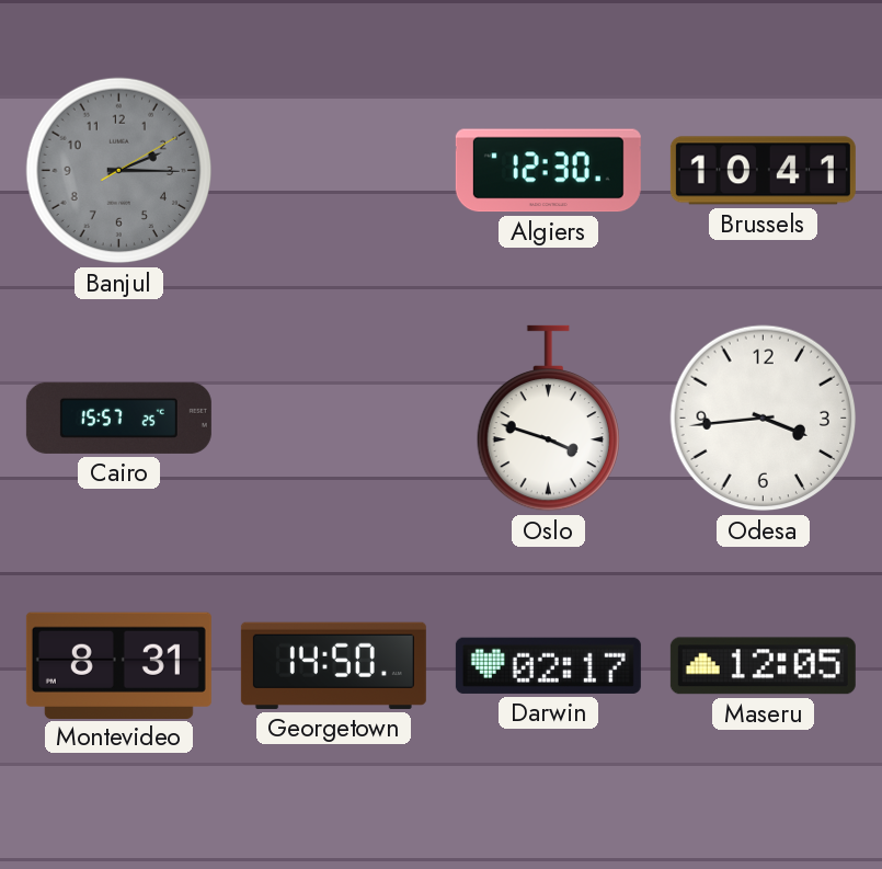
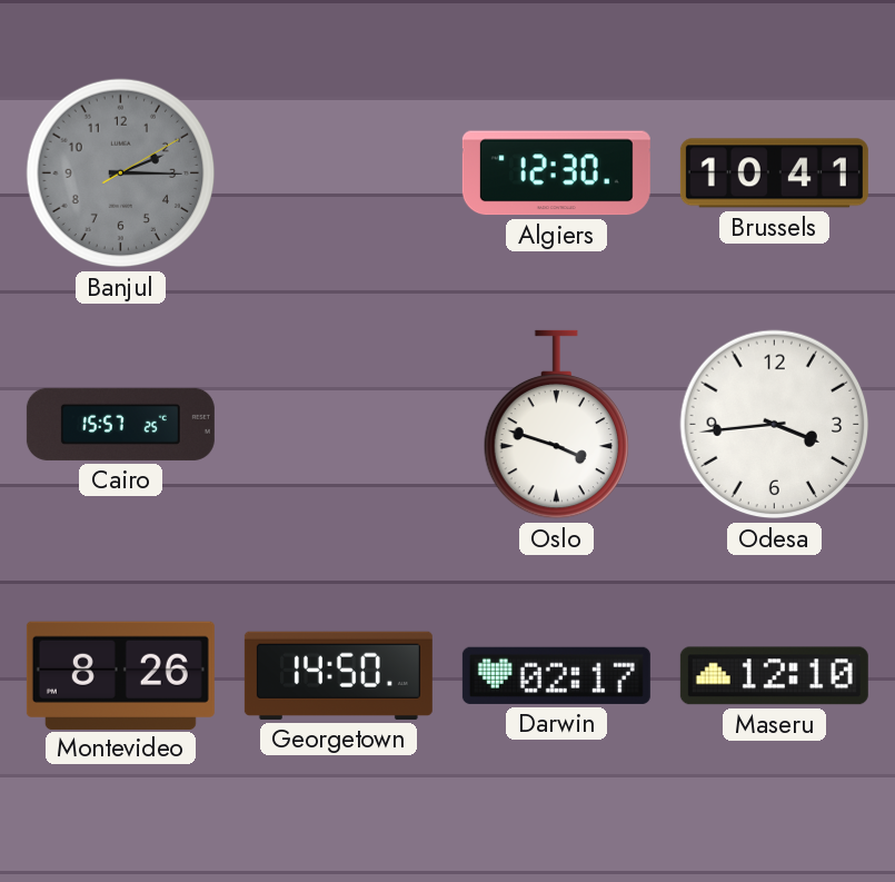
Montevideo: 8:31 -> 8:26 (120, 675)
Maseru: 12:05 -> 12:10 (774, 676)
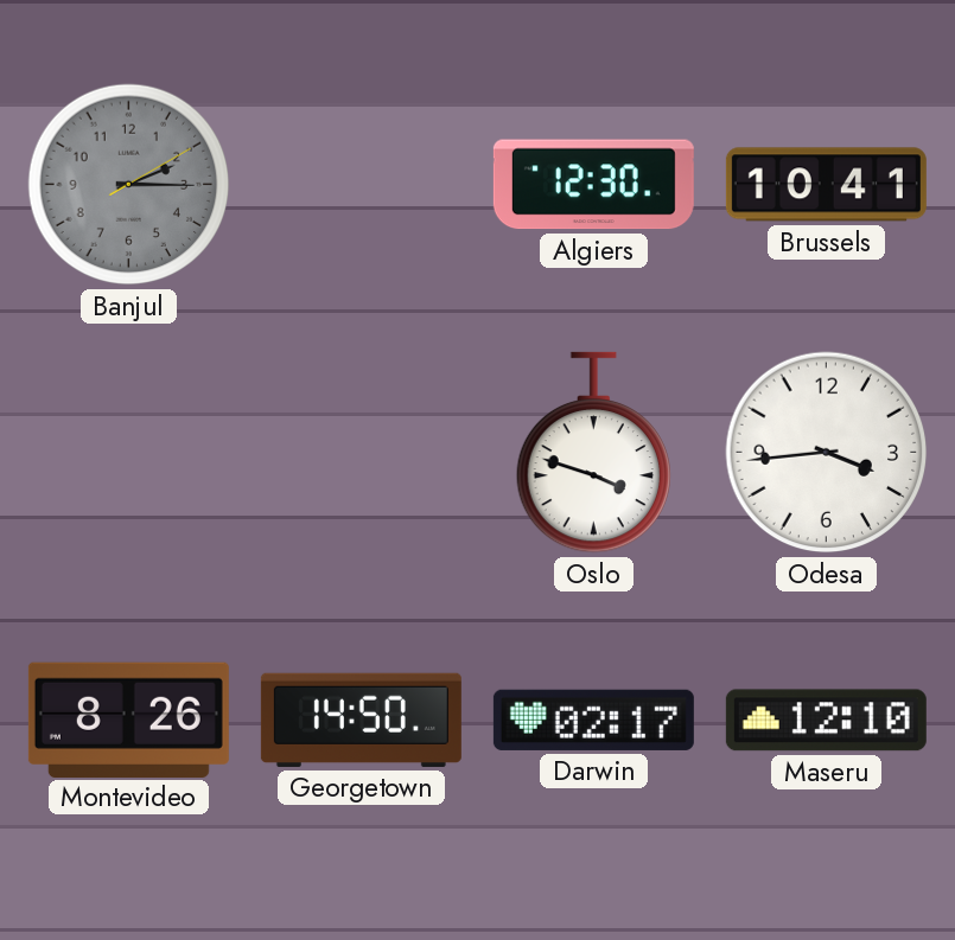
Cairo: 15:57 -> none (120, 424)
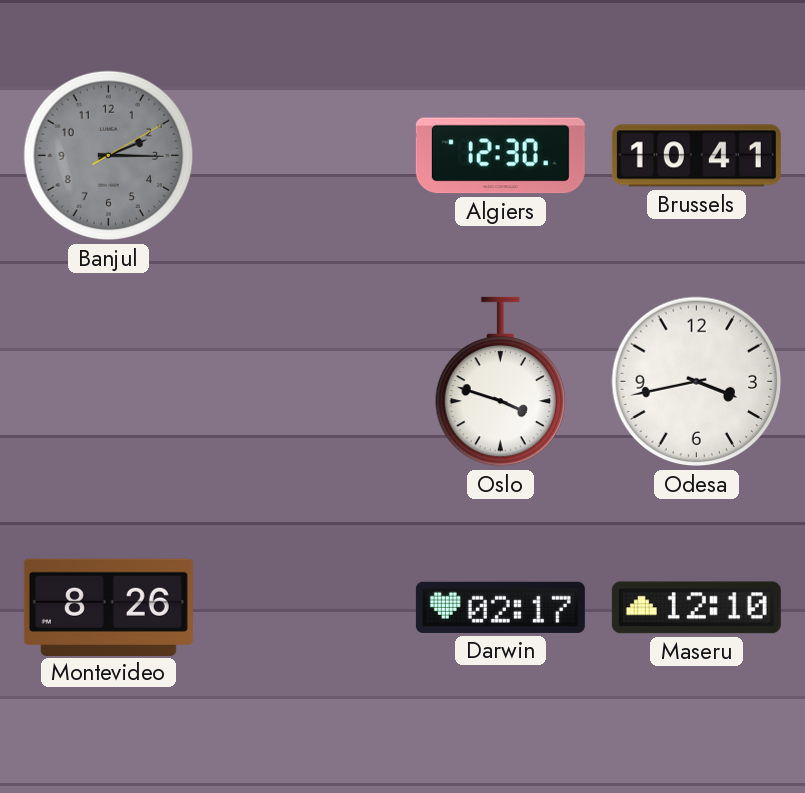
Odesa: 3:44 -> 3:43 (697, 382)
Georgetown: 14:50 -> none (361, 720)
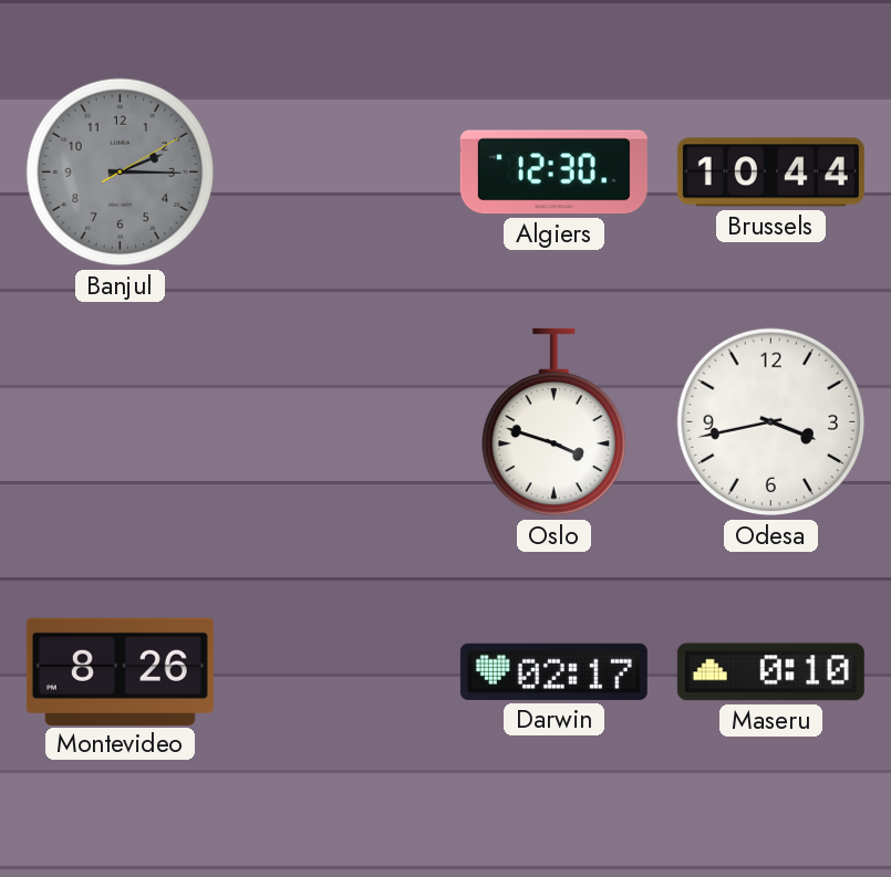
Brussels: 10:41 -> 10:44 (770, 173)
Maseru: 12:10 -> 0:10 (770, 672)
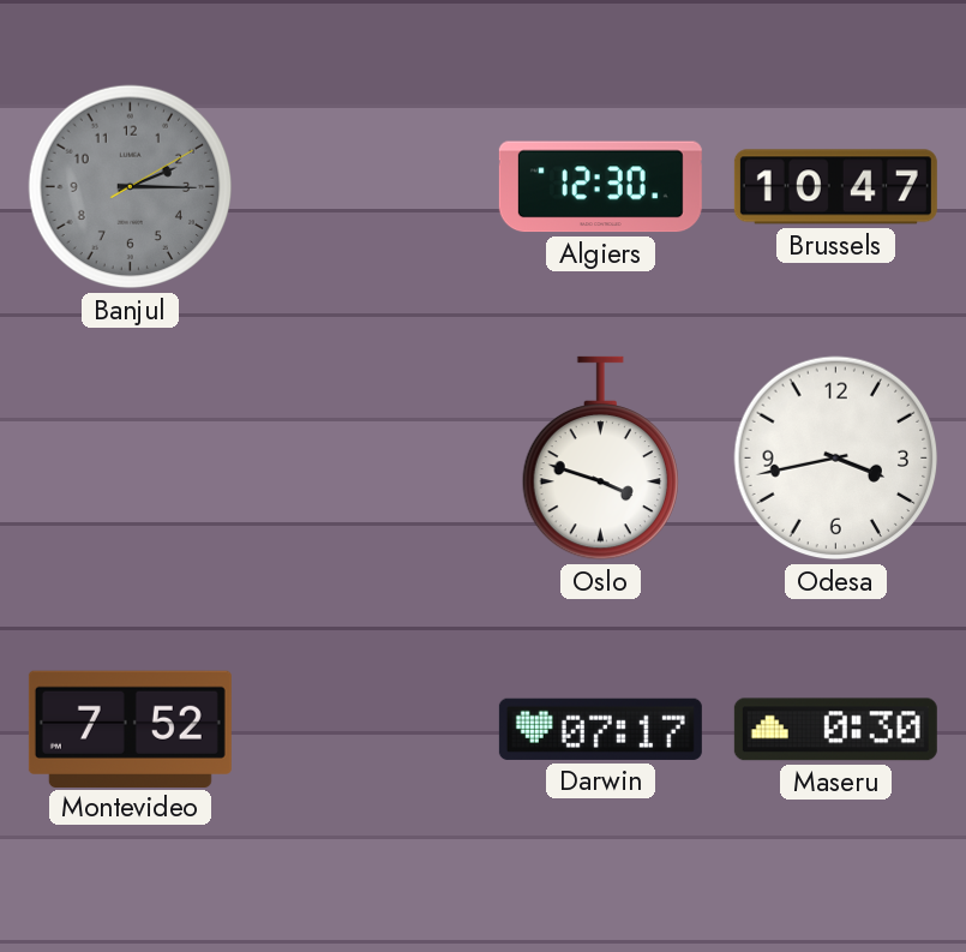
Brussels: 10:44 -> 10:47 (835, 187)
Montevideo: 8:26 -> 7:52 (130, 729)
Darwin: 02:17 -> 07:17 (600, 729)
Maseru: 0:10 -> 0:30 (835, 730)
